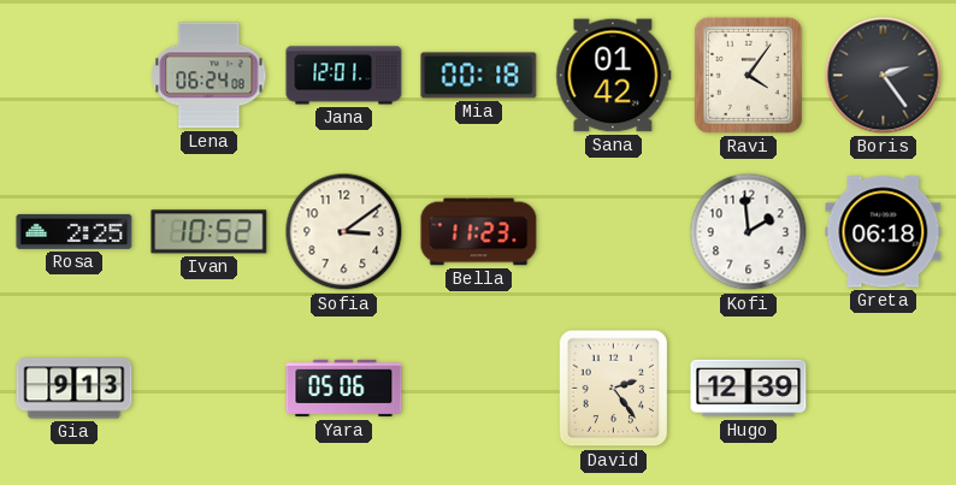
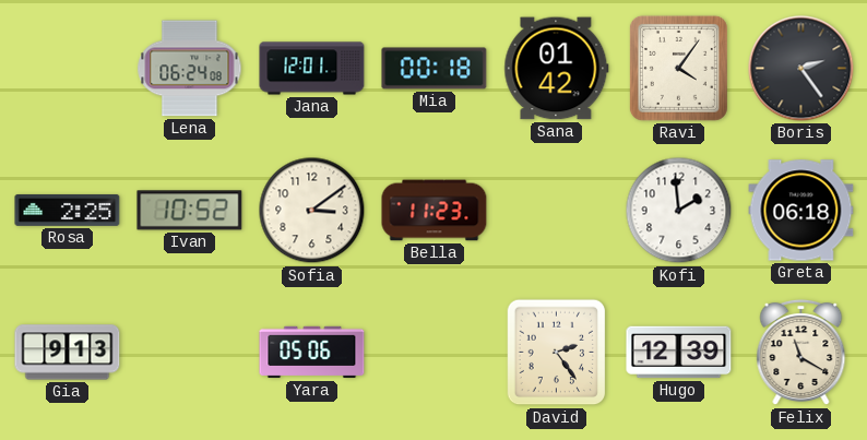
Felix: none -> 11:20 (801, 353)
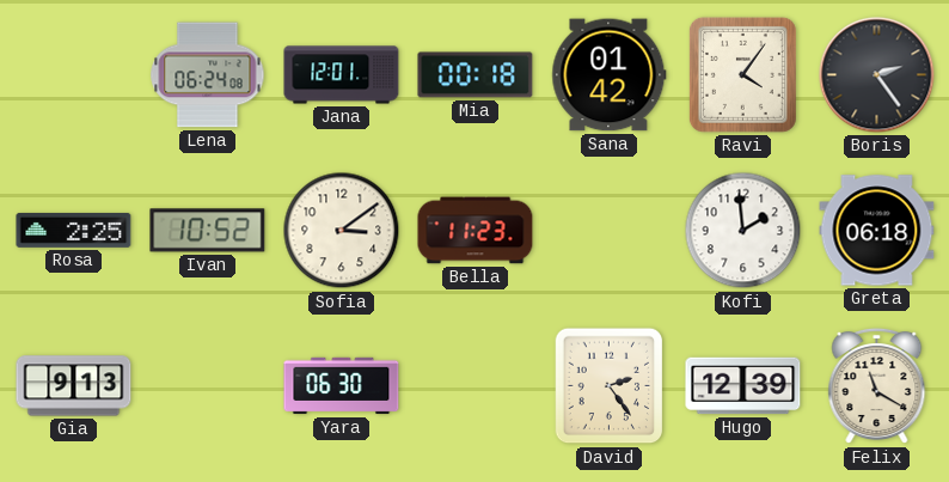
Yara: 05:06 -> 06:30 (342, 386)
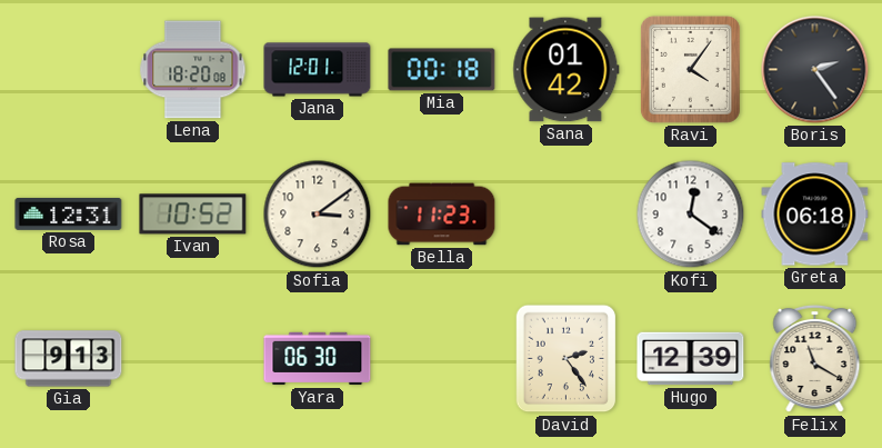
Lena: 06:24 -> 18:20 (193, 70)
Rosa: 2:25 -> 12:31 (69, 213)
Kofi: 1:59 -> 12:21 (691, 215)
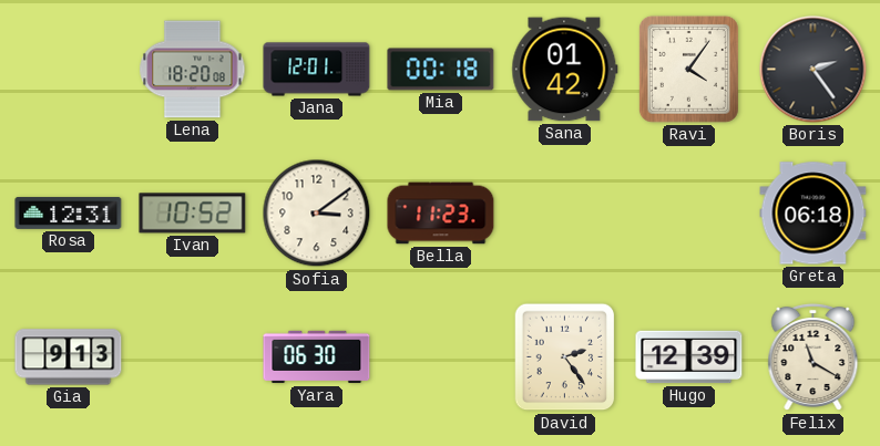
Kofi: 12:21 -> none (691, 215)
